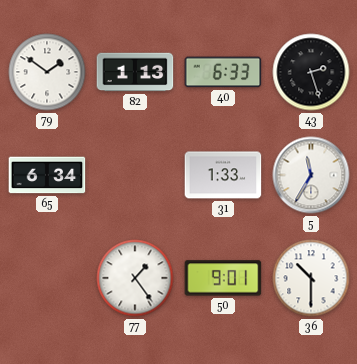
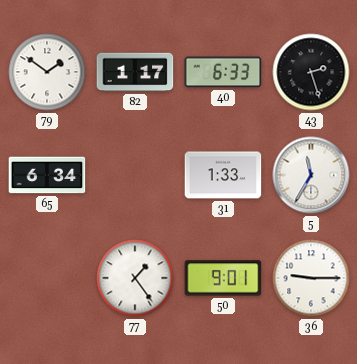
82: 1:13 -> 1:17 (135, 72)
36: 10:30 -> 9:15 (311, 278)
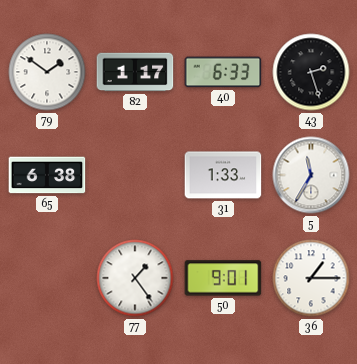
65: 6:34 -> 6:38 (47, 175)
36: 9:15 -> 1:15 (311, 278)
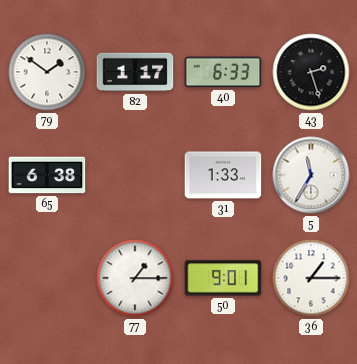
77: 1:24 -> 1:15 (135, 278)
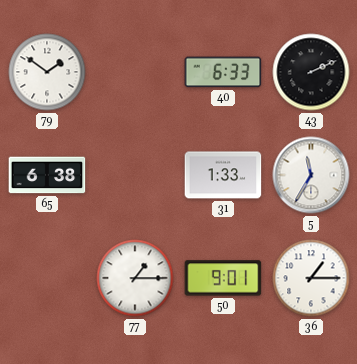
82: 1:17 -> none (135, 72)
43: 2:27 -> 2:11 (311, 72)
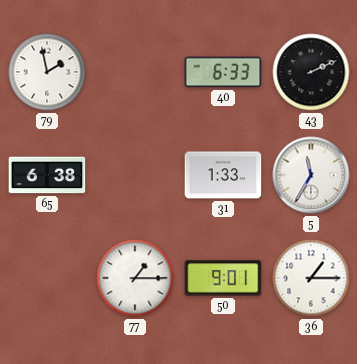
79: 1:51 -> 1:58 (47, 72)
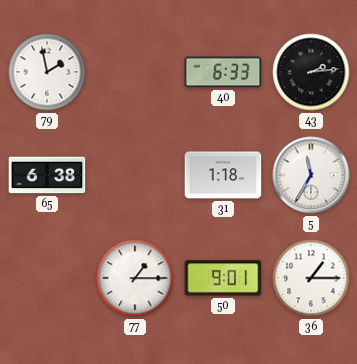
43: 2:11 -> 2:14 (311, 72)
31: 1:33 -> 1:18 (223, 175)
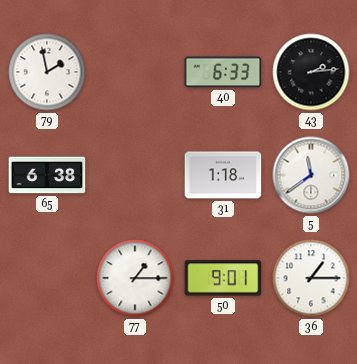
5: 11:35 -> 11:39 (311, 175)
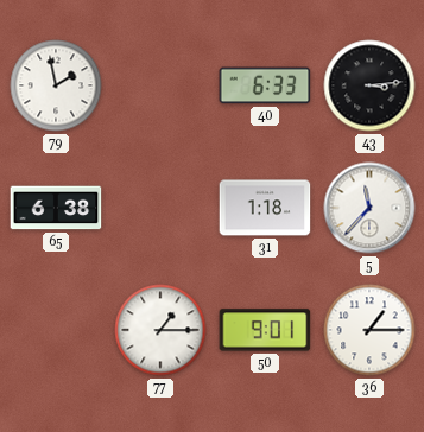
43: 2:14 -> 3:14 (369, 85)
5: 11:39 -> 11:37 (369, 208)
